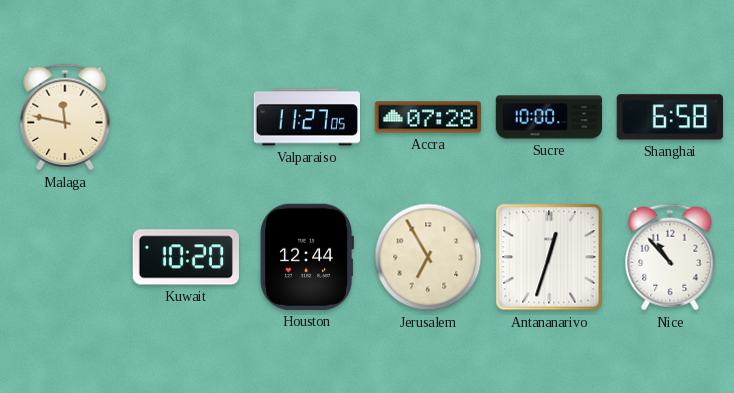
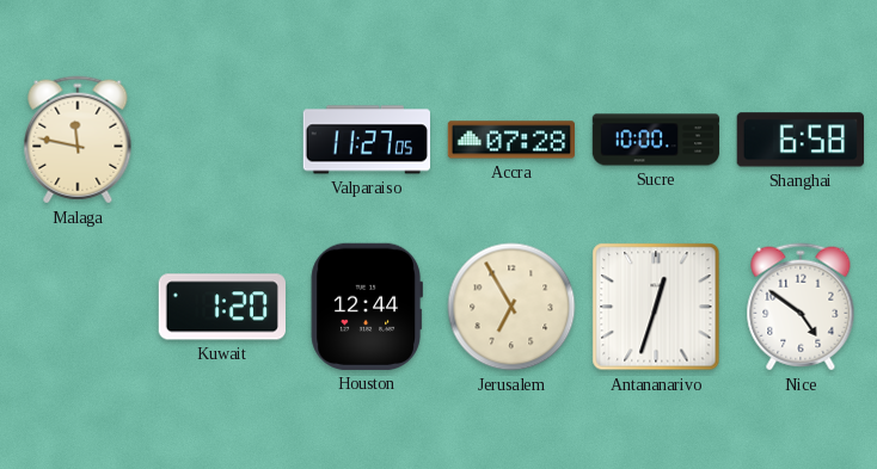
Kuwait: 10:20 -> 1:20 (221, 307)
Nice: 10:53 -> 4:51 (801, 307)
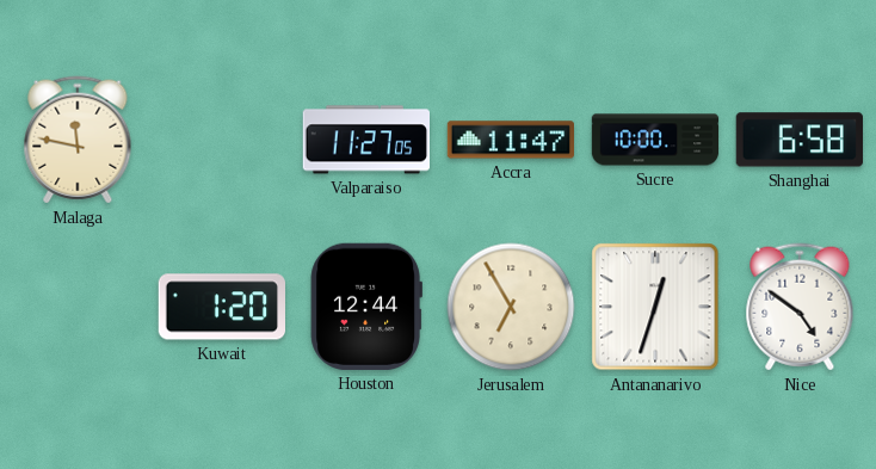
Accra: 07:28 -> 11:47 (510, 140)
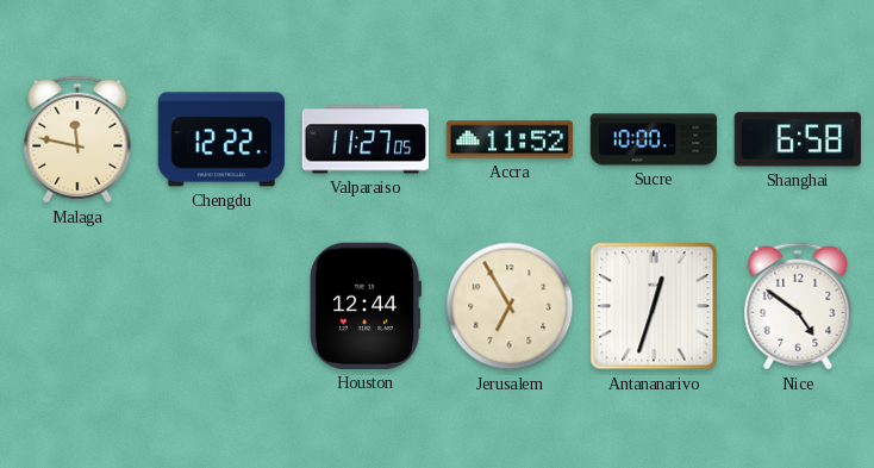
Chengdu: none -> 12:22 (221, 139)
Accra: 11:47 -> 11:52 (508, 139)
Kuwait: 1:20 -> none (221, 307)
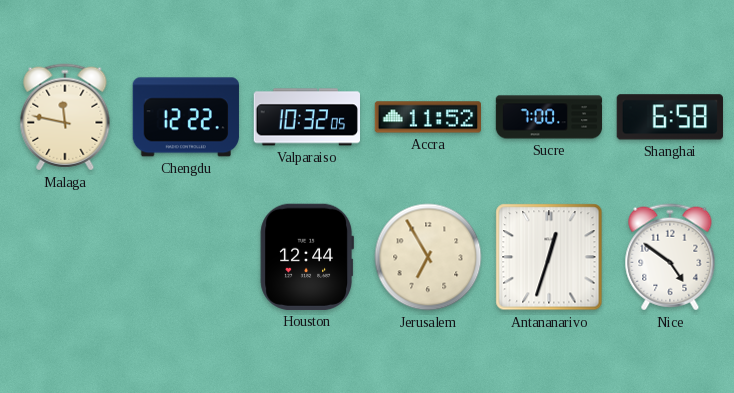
Valparaiso: 11:27 -> 10:32 (306, 117)
Sucre: 10:00 -> 7:00 (549, 117)
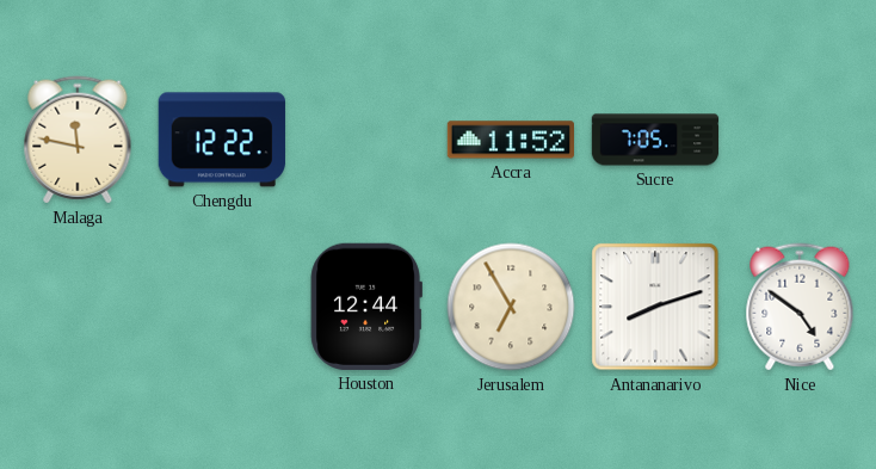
Valparaiso: 10:32 -> none (306, 117)
Sucre: 7:00 -> 7:05 (655, 140)
Shanghai: 6:58 -> none (670, 117)
Antananarivo: 12:33 -> 8:12 (655, 307)
